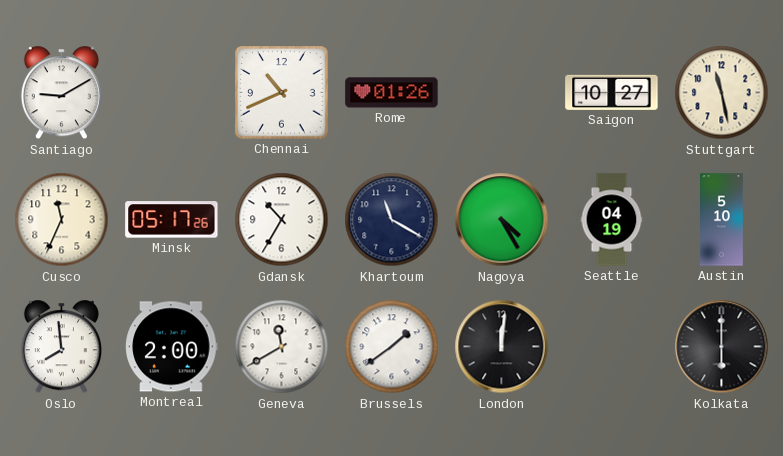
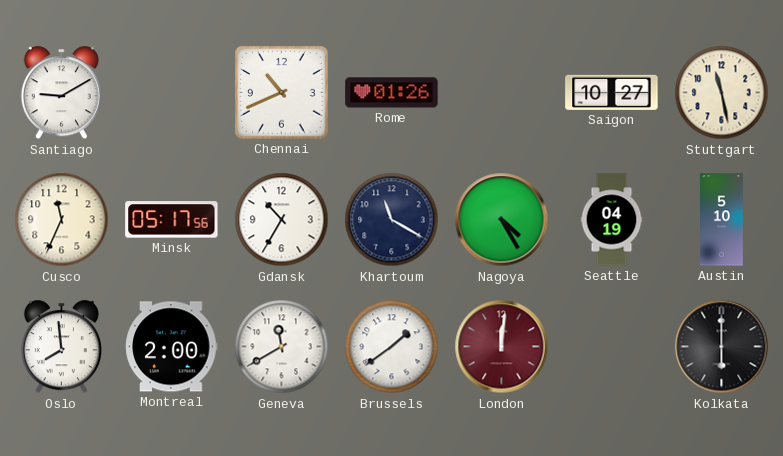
Minsk: 05:17:26 -> 05:17:56 (172, 220)
London dial: black -> burgundy (502, 347)
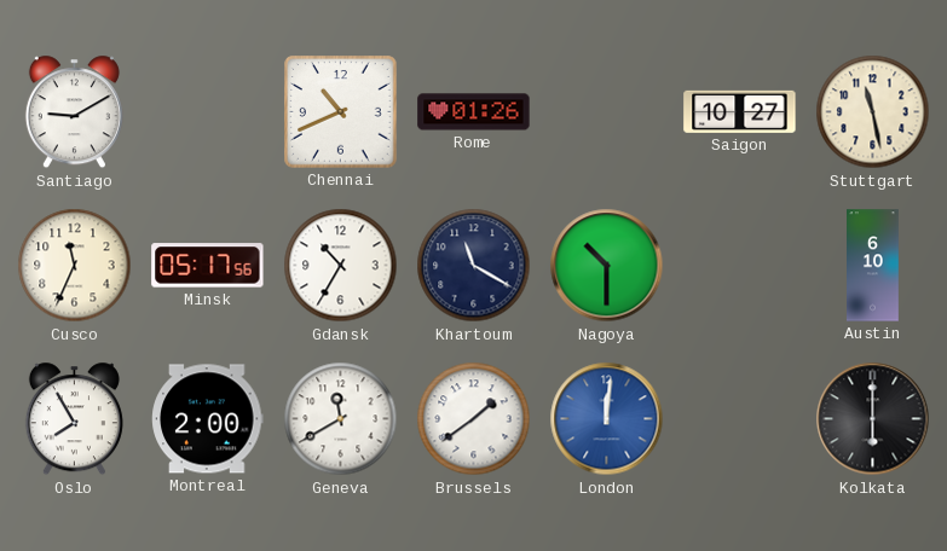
Nagoya: 4:25 -> 10:30 (607, 266)
Seattle: 04:19 -> none (612, 220)
Austin: 5:10 -> 6:10 (873, 266)
Oslo: 7:59 -> 7:55 (74, 419)
London dial: burgundy -> blue (607, 419)
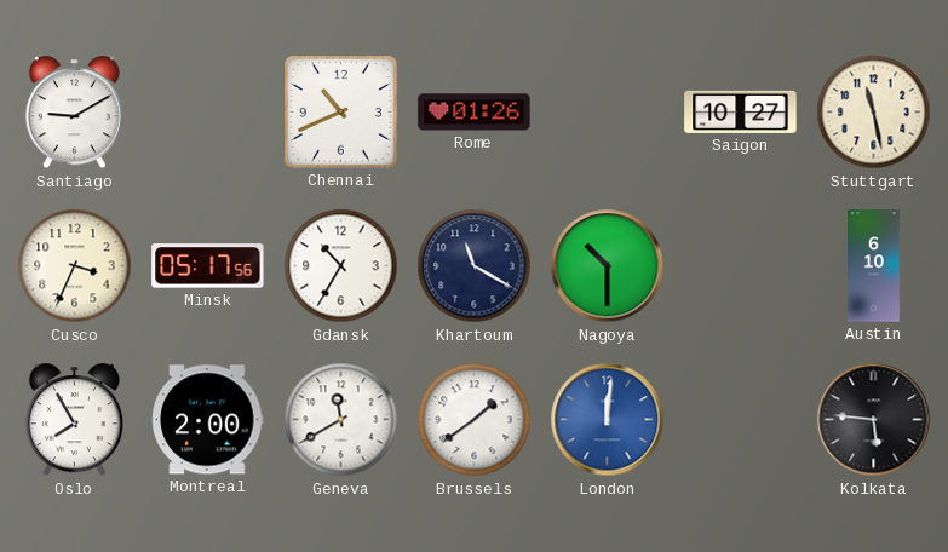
Cusco: 11:34 -> 3:34 (75, 266)
Kolkata: 6:00 -> 5:46 (874, 420)
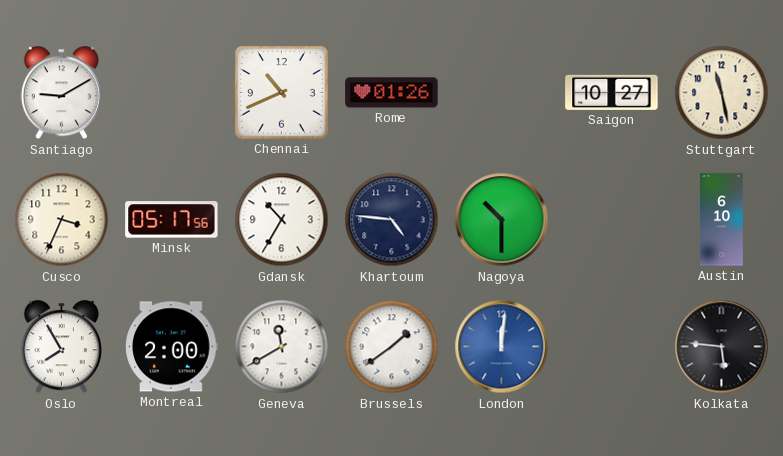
Khartoum: 11:20 -> 4:46 (392, 220)
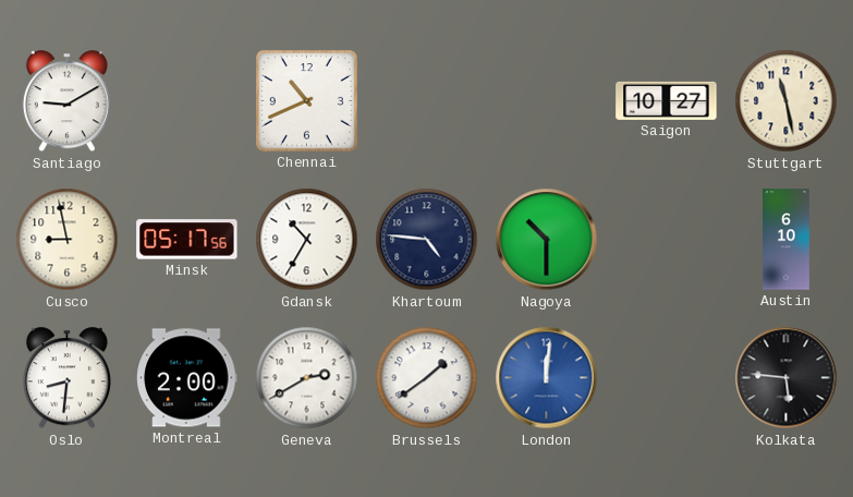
Rome: 01:26 -> none (392, 93)
Cusco: 3:34 -> 8:58 (68, 240)
Oslo: 7:55 -> 8:31 (66, 378)
Geneva: 11:40 -> 2:40 (307, 378)
